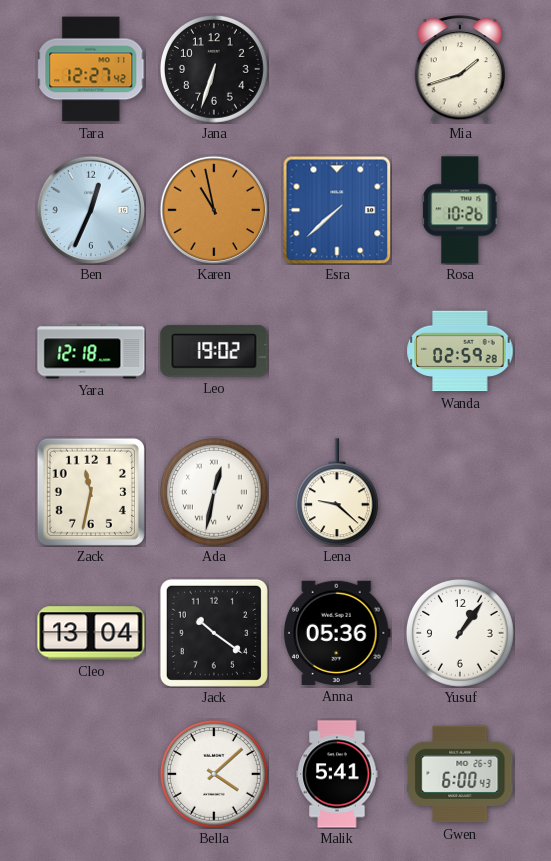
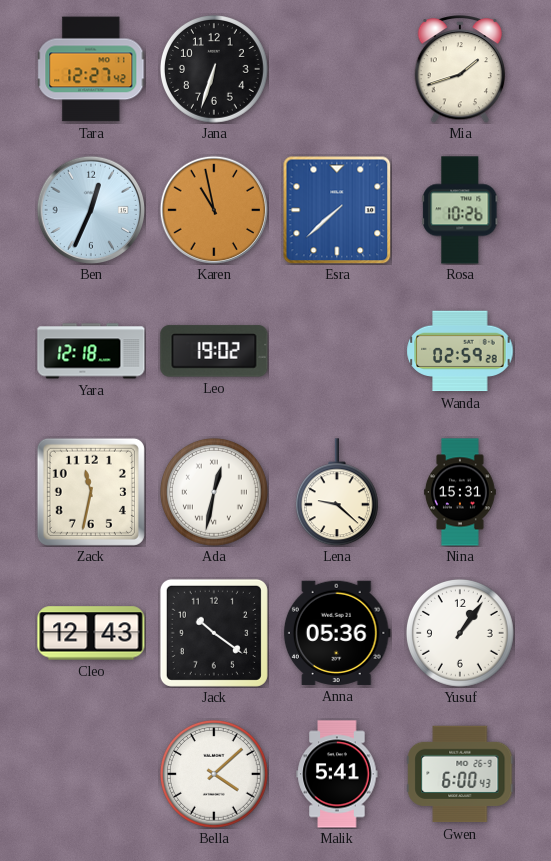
Nina: none -> 15:31 (461, 492)
Cleo: 13:04 -> 12:43 (91, 633)
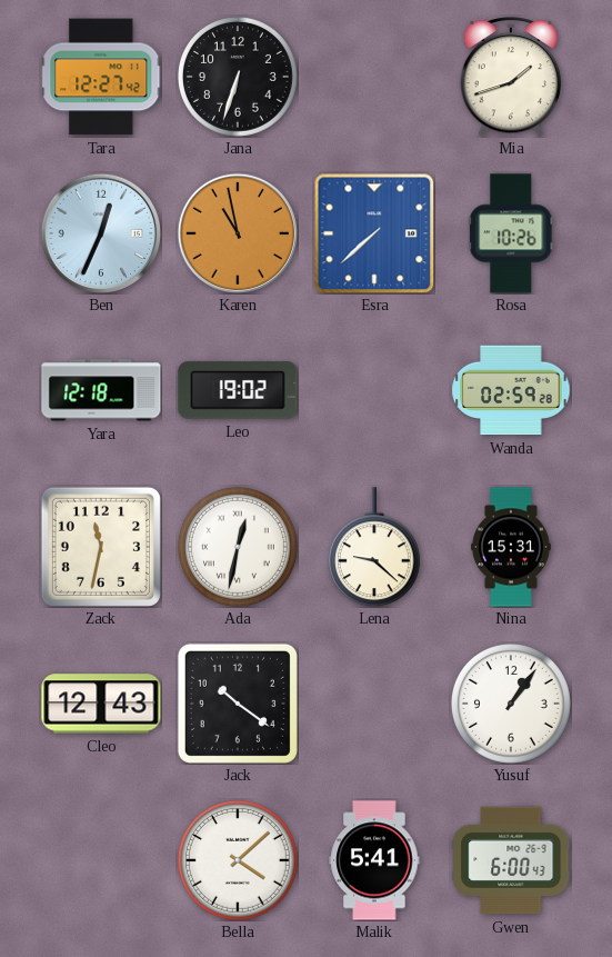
Anna: 05:36 -> none (337, 633)
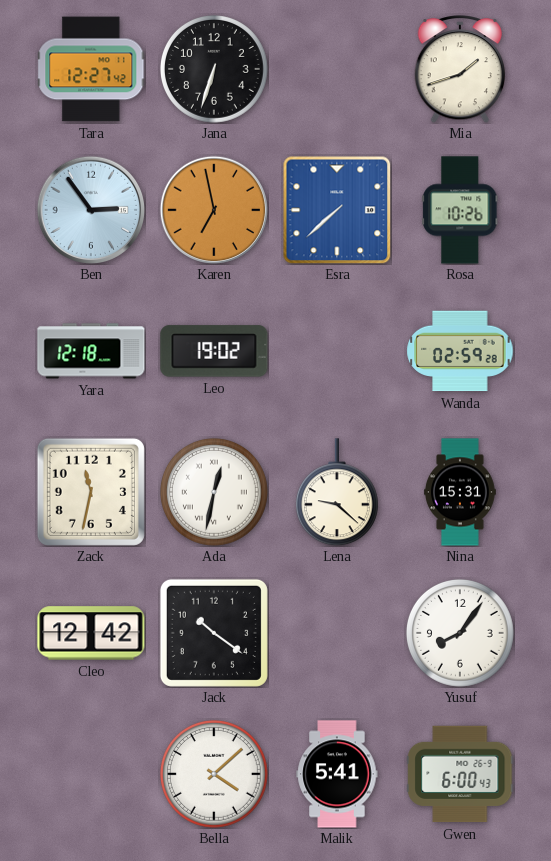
Ben: 12:34 -> 2:54 (90, 209)
Karen: 10:58 -> 6:58 (213, 209)
Cleo: 12:43 -> 12:42 (91, 633)
Yusuf: 1:06 -> 8:06 (460, 633)
